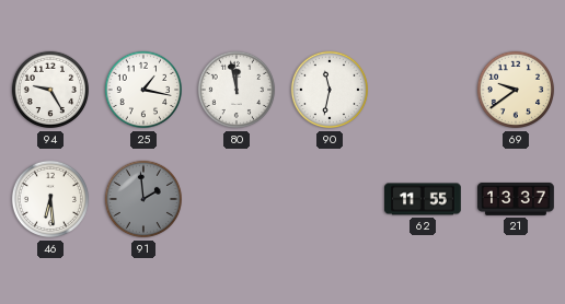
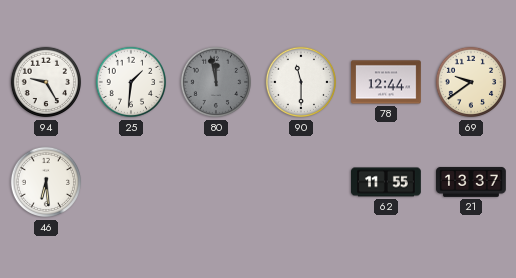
25: 1:17 -> 1:31 (131, 82)
80 dial: white -> grey (216, 82)
90: 11:32 -> 11:30 (301, 82)
78: none -> 12:44 (387, 82)
91: 1:59 -> none (143, 199)
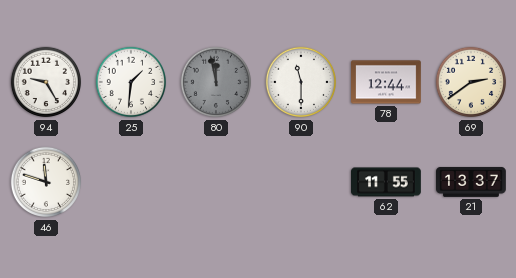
69: 9:39 -> 2:39 (471, 82)
46: 6:29 -> 11:48 (46, 182)
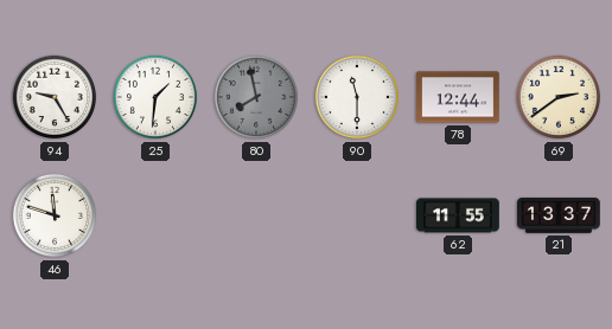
80: 11:58 -> 7:58 (256, 97)
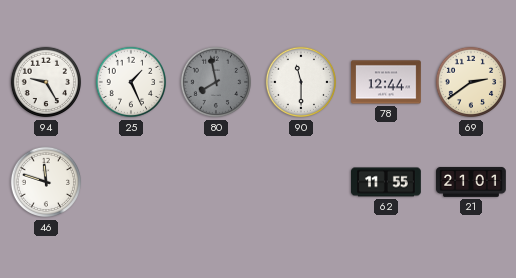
25: 1:31 -> 1:26 (131, 82)
21: 13:37 -> 21:01 (472, 182)
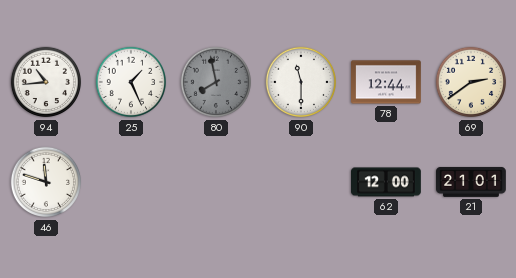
94: 9:25 -> 10:44 (46, 82)
62: 11:55 -> 12:00 (387, 182)
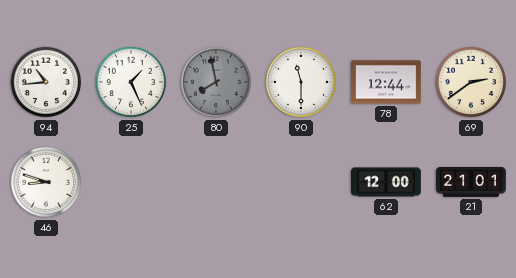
46: 11:48 -> 8:48 (46, 182)
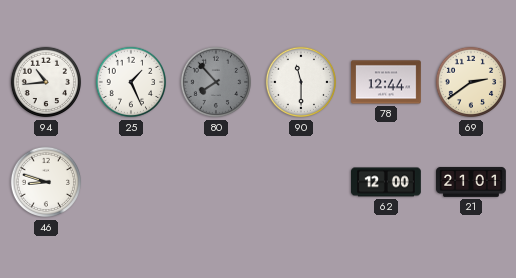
80: 7:58 -> 7:53 (216, 82)
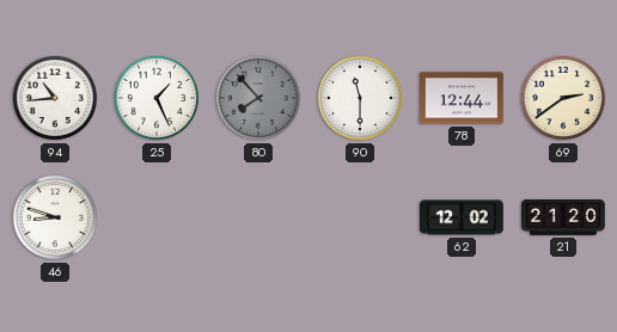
62: 12:00 -> 12:02 (463, 217)
21: 21:01 -> 21:20 (564, 217)
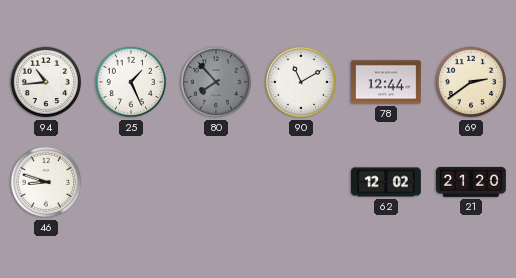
90: 11:30 -> 11:10 (301, 82)
